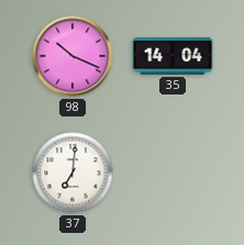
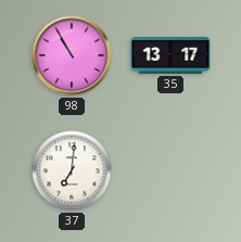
98: 10:19 -> 10:55 (72, 55)
35: 14:04 -> 13:17 (170, 56)
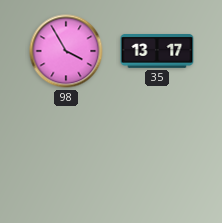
98: 10:55 -> 3:55 (66, 51)
37: 7:01 -> none (72, 170)
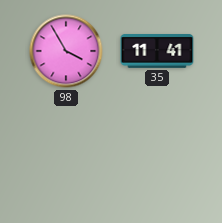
35: 13:17 -> 11:41 (157, 52)
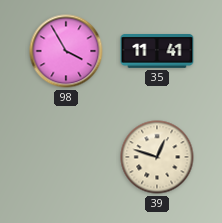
39: none -> 12:48 (157, 157)
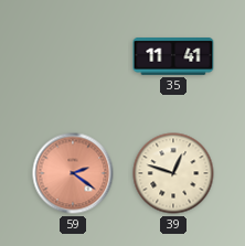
98: 3:55 -> none (66, 51)
59: none -> 2:21 (73, 173)
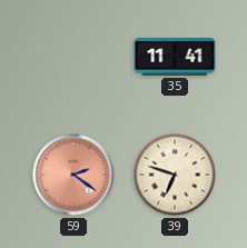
39: 12:48 -> 6:48 (175, 175)
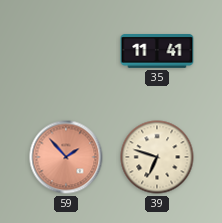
59: 2:21 -> 1:53 (66, 157)
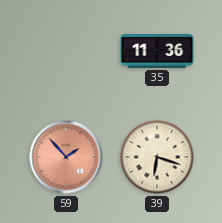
35: 11:41 -> 11:36 (157, 52)
39: 6:48 -> 6:18 (157, 157)
